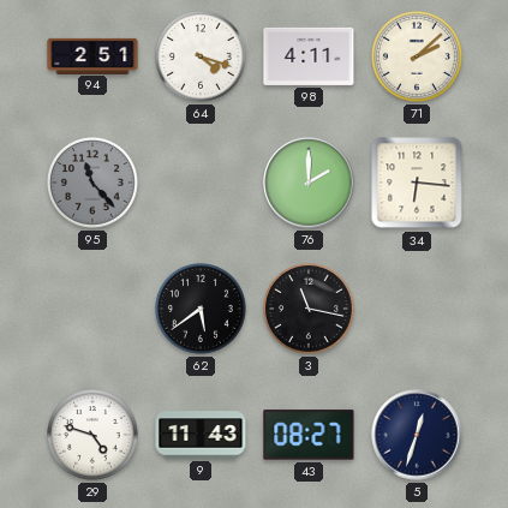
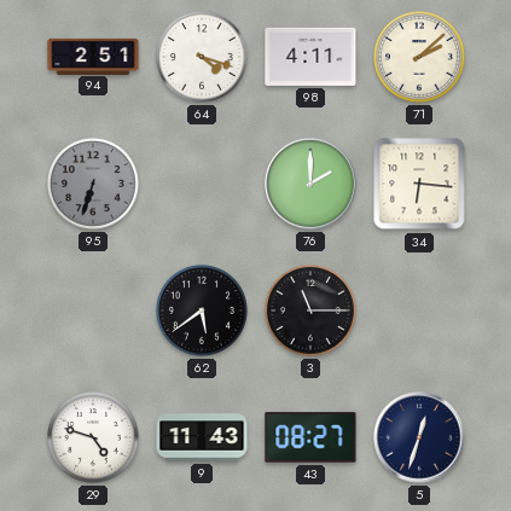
95: 11:23 -> 6:33 (94, 185)
3: 11:17 -> 11:15 (312, 312)
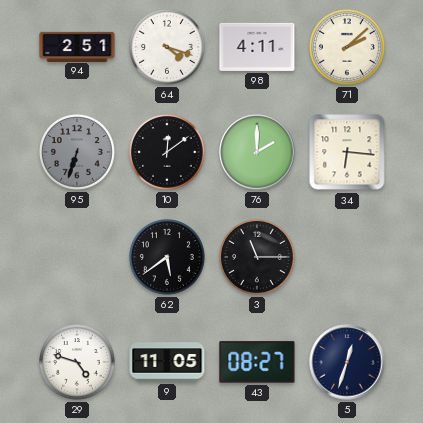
10: none -> 12:09 (168, 153)
9: 11:43 -> 11:05 (167, 362)
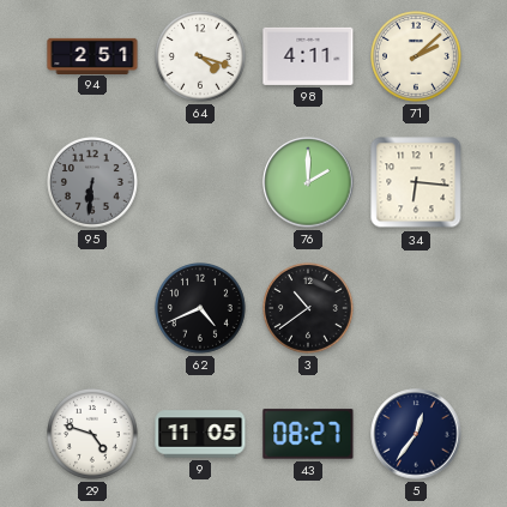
95: 6:33 -> 6:31 (93, 183)
10: 12:09 -> none (168, 153)
62: 5:39 -> 4:41 (201, 309)
3: 11:15 -> 10:39 (309, 309)
5: 12:33 -> 12:36 (416, 434)
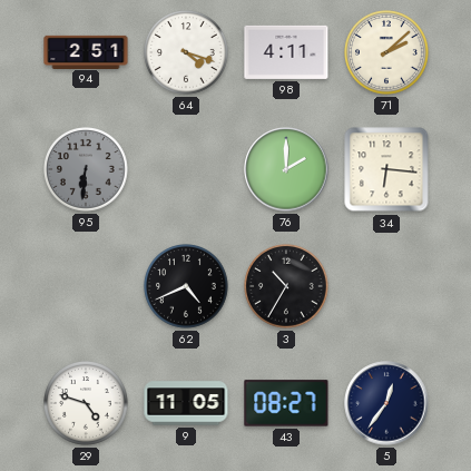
3: 10:39 -> 10:35 (287, 287)
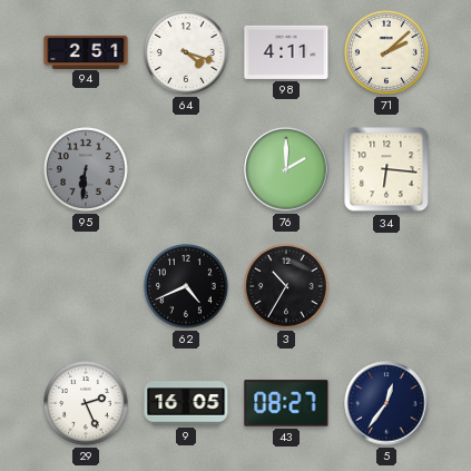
29: 4:48 -> 2:26 (87, 404)
9: 11:05 -> 16:05 (186, 403)
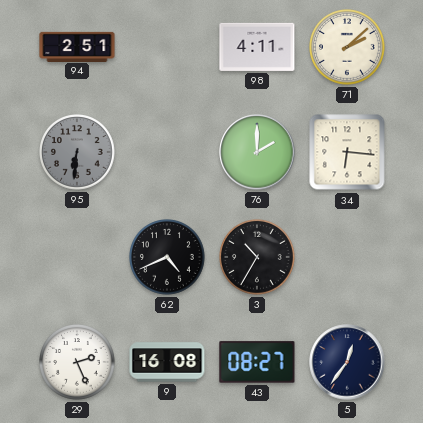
64: 4:18 -> none (187, 53)
9: 16:05 -> 16:08 (167, 362)
